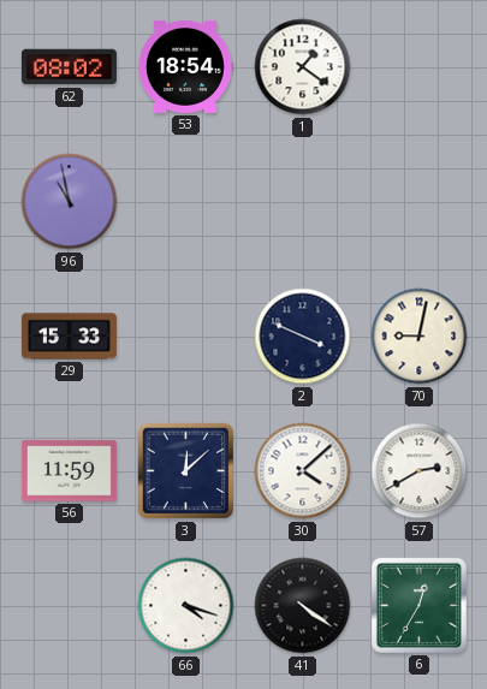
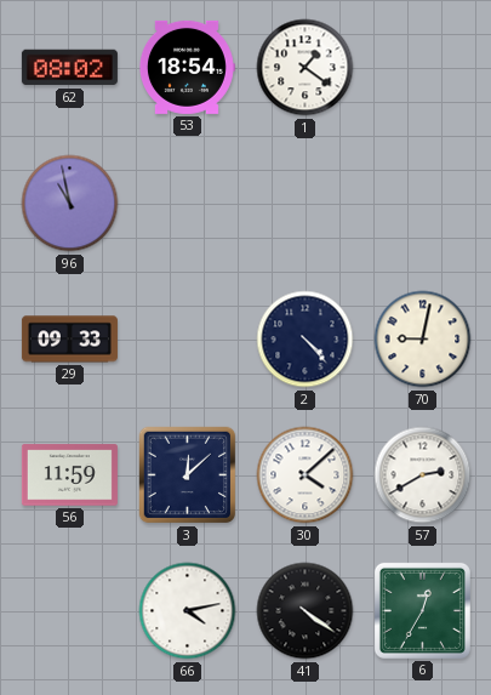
29: 15:33 -> 09:33 (69, 340)
2: 3:49 -> 4:23 (306, 340)
66: 4:18 -> 4:13 (188, 611)
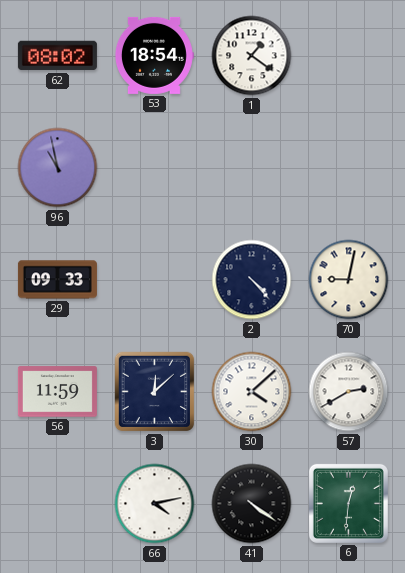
6: 12:35 -> 12:31 (348, 503)
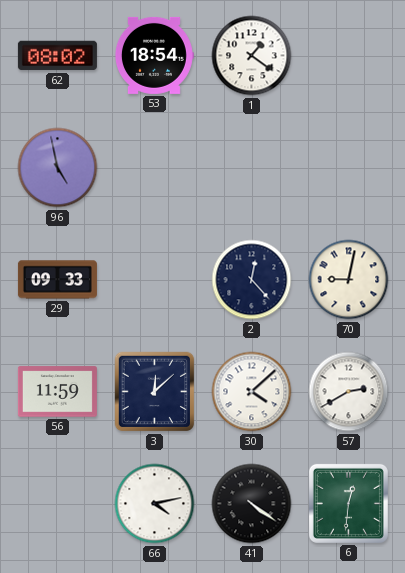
96: 10:58 -> 4:58 (58, 168)
2: 4:23 -> 12:23 (252, 280)
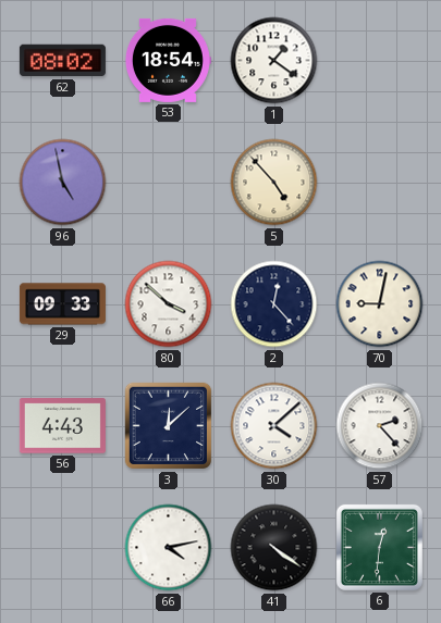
5: none -> 4:53 (274, 183)
80: none -> 3:52 (169, 304)
56: 11:59 -> 4:43 (62, 426)
57: 2:40 -> 2:23 (380, 426)
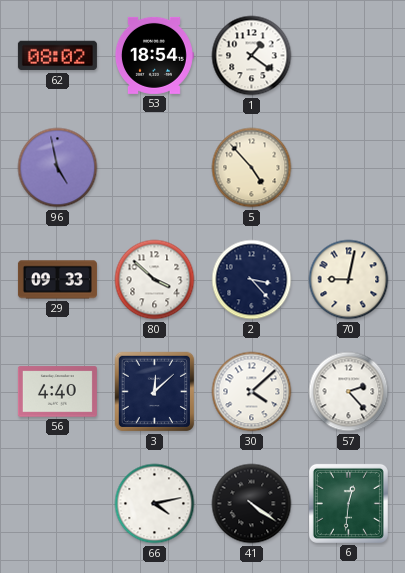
2: 12:23 -> 3:23 (252, 280)
56: 4:43 -> 4:40 (57, 392)
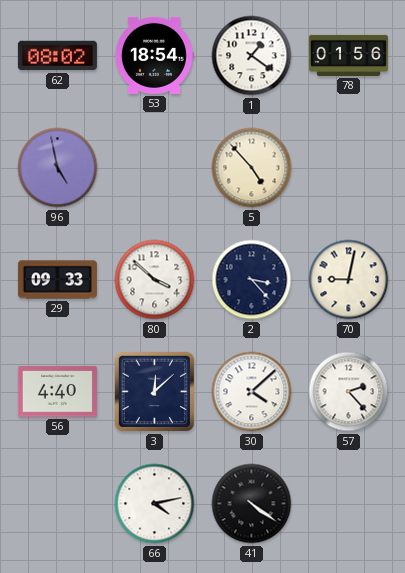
78: none -> 01:56 (348, 55)
6: 12:31 -> none (348, 503)
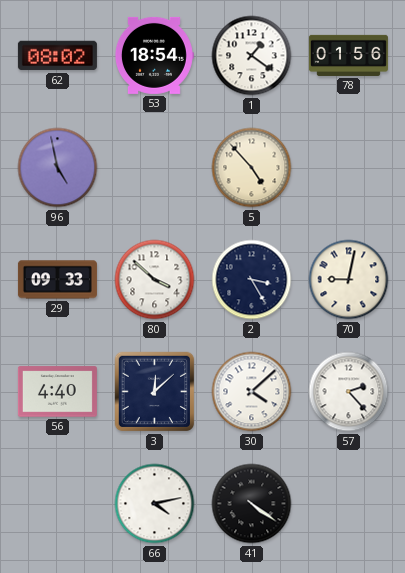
2: 3:23 -> 3:25 (252, 280)
